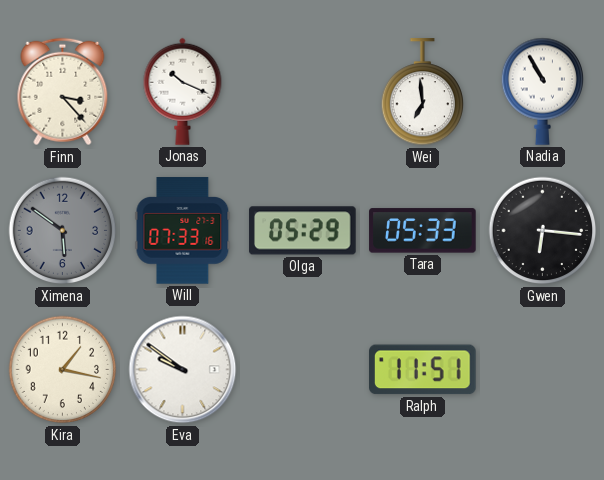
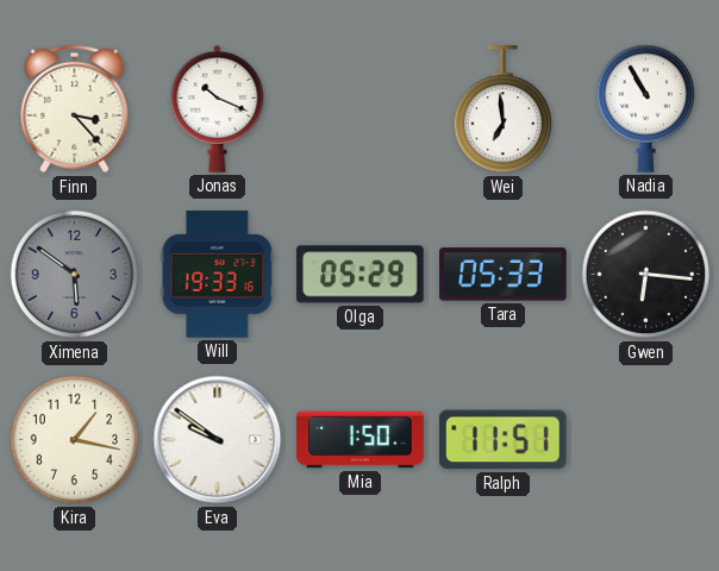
Will: 07:33 -> 19:33 (218, 275)
Mia: none -> 1:50 (361, 440)
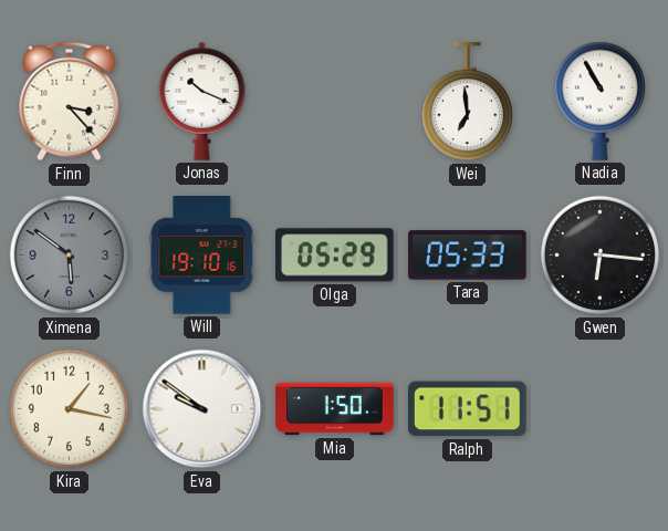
Will: 19:33 -> 19:10 (202, 256)
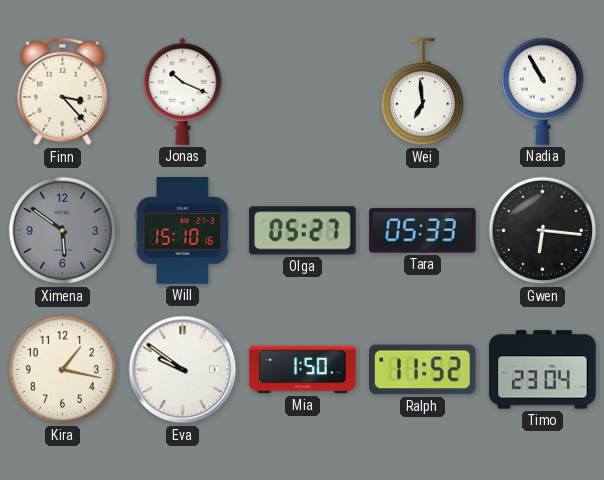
Will: 19:10 -> 15:10 (183, 231)
Olga: 05:29 -> 05:27 (303, 231)
Ralph: 11:51 -> 11:52 (423, 370)
Timo: none -> 23:04 (543, 370)
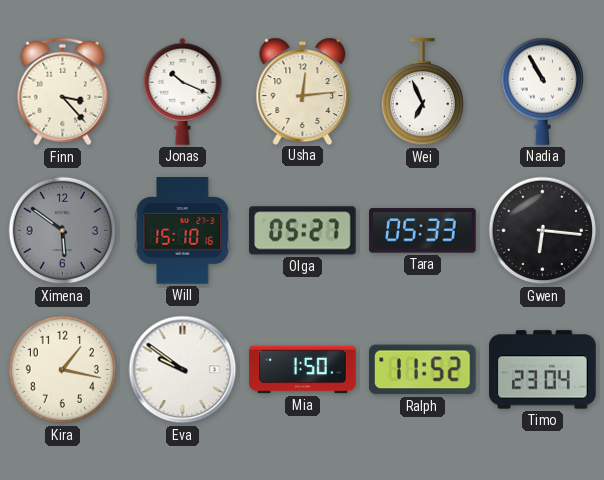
Usha: none -> 12:14 (303, 91)
Wei: 6:59 -> 6:56 (422, 92)
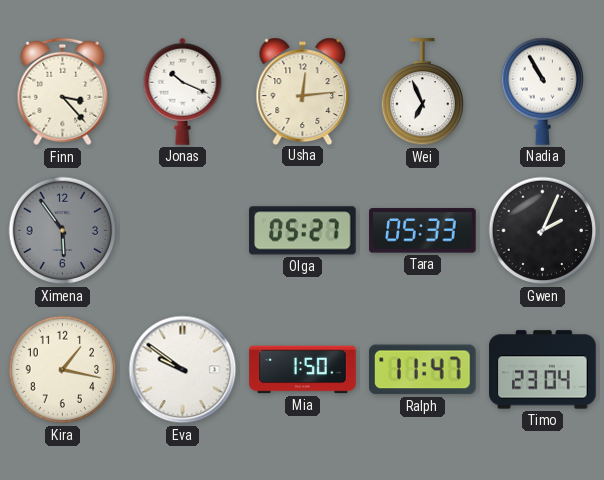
Ximena: 5:51 -> 5:54 (63, 231)
Will: 15:10 -> none (183, 231)
Gwen: 6:16 -> 2:04 (543, 231)
Ralph: 11:52 -> 11:47 (423, 370)
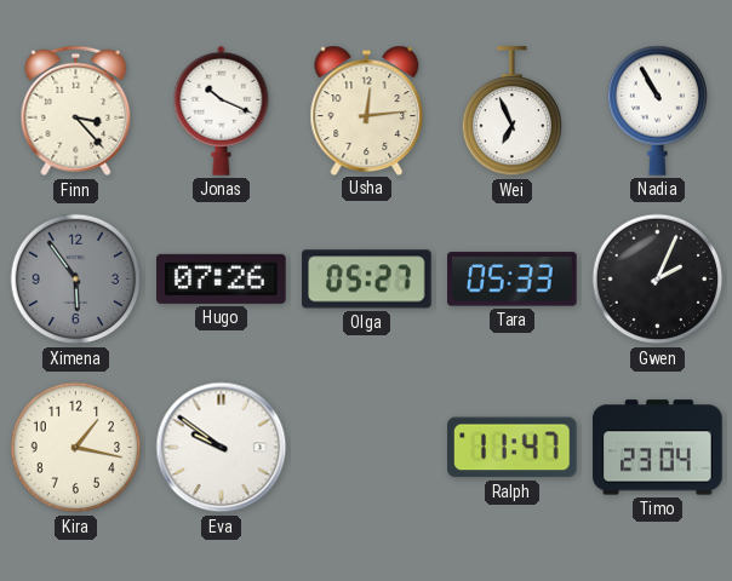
Hugo: none -> 07:26 (222, 278)
Mia: 1:50 -> none (303, 370)
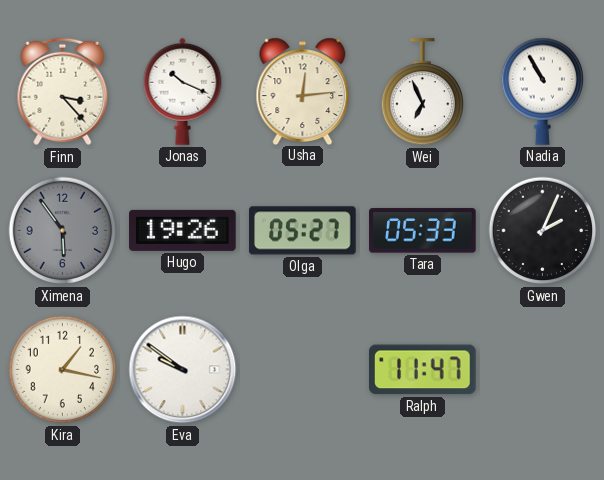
Hugo: 07:26 -> 19:26 (183, 230)
Timo: 23:04 -> none (658, 448)
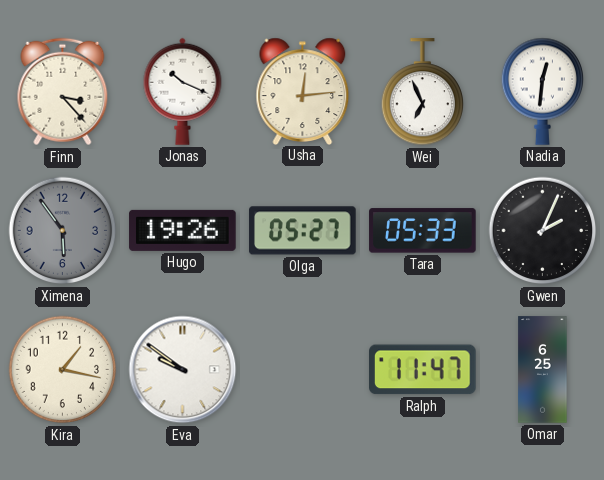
Nadia: 10:55 -> 12:31 (542, 91)
Omar: none -> 6:25 (543, 370)
